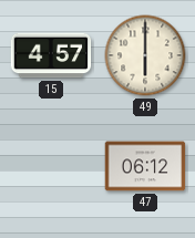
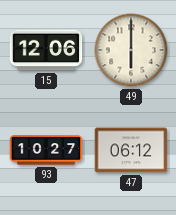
15: 4:57 -> 12:06 (46, 50)
93: none -> 10:27 (46, 150)
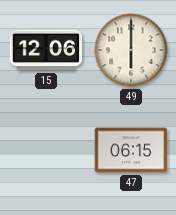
93: 10:27 -> none (46, 150)
47: 06:12 -> 06:15 (131, 150)
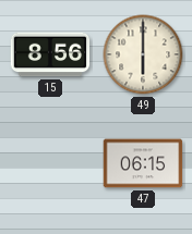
15: 12:06 -> 8:56 (50, 54)
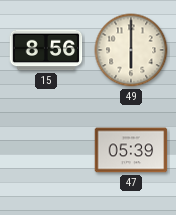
47: 06:15 -> 05:39 (131, 150)
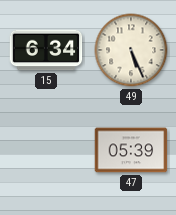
15: 8:56 -> 6:34 (46, 50)
49: 6:00 -> 5:26 (131, 50)
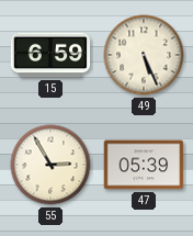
15: 6:34 -> 6:59 (50, 55)
55: none -> 2:55 (50, 165)
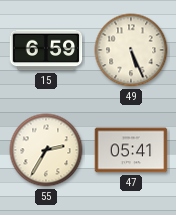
55: 2:55 -> 2:35 (46, 150)
47: 05:39 -> 05:41 (131, 150)
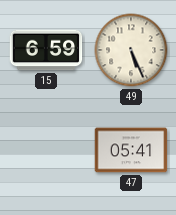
55: 2:35 -> none (46, 150)
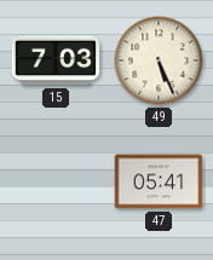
15: 6:59 -> 7:03 (56, 60)
